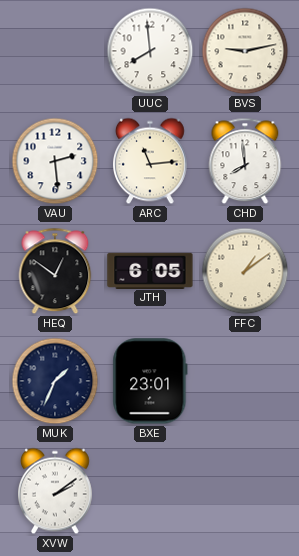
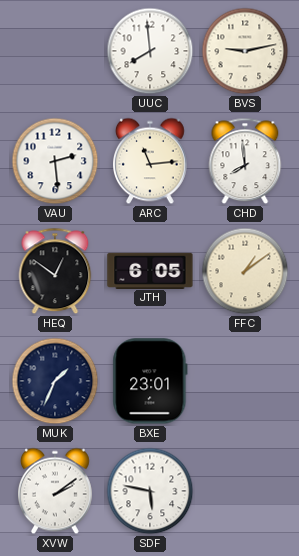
SDF: none -> 5:47 (150, 491)
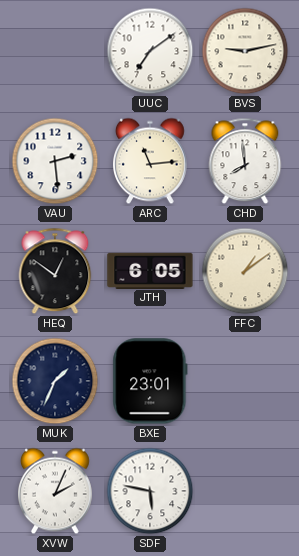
UUC: 7:59 -> 7:09 (150, 51)
XVW: 2:09 -> 2:04 (56, 491)
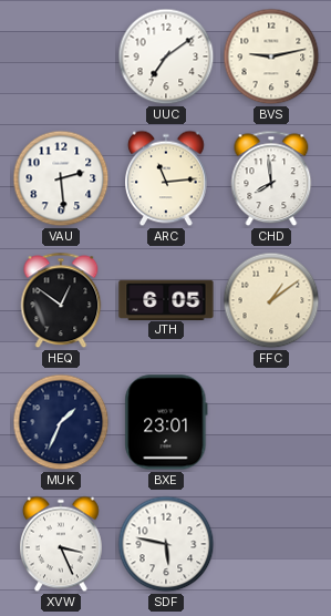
XVW: 2:04 -> 3:26 (62, 544)
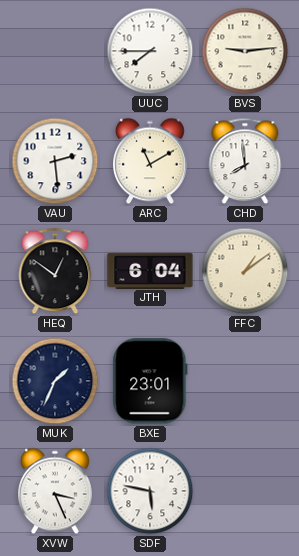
UUC: 7:09 -> 7:45 (150, 51)
BVS: 9:13 -> 9:14 (245, 51)
ARC: 11:14 -> 11:10 (151, 161)
JTH: 6:05 -> 6:04 (150, 270)
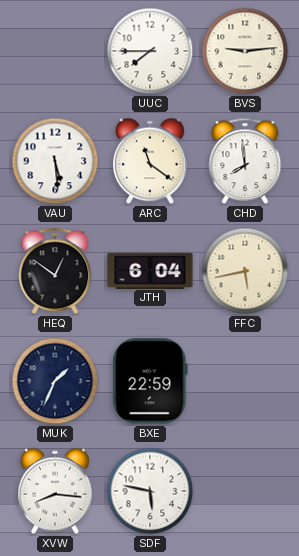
VAU: 2:29 -> 5:29 (55, 161)
ARC: 11:10 -> 11:21 (151, 161)
FFC: 1:09 -> 5:43 (245, 271)
BXE: 23:01 -> 22:59 (150, 381)
XVW: 3:26 -> 8:16 (56, 491)
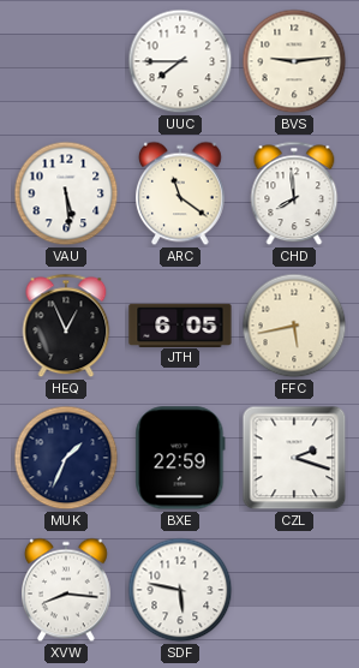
HEQ: 12:51 -> 12:56 (66, 326)
JTH: 6:04 -> 6:05 (180, 324)
CZL: none -> 2:18 (294, 458)
